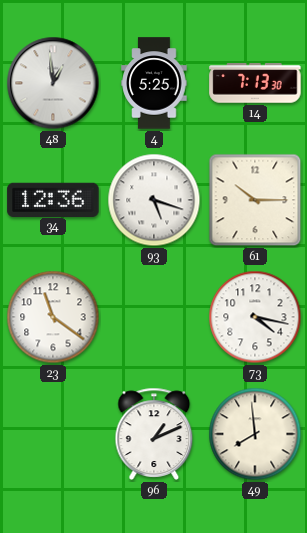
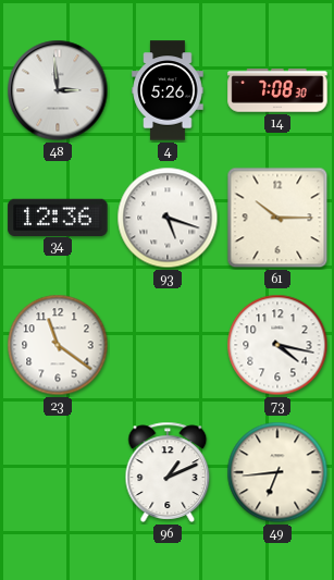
48: 12:59 -> 2:59 (58, 90)
4: 5:25 -> 5:26 (168, 90)
14: 7:13 -> 7:08 (277, 90)
49: 7:59 -> 6:44 (277, 472)
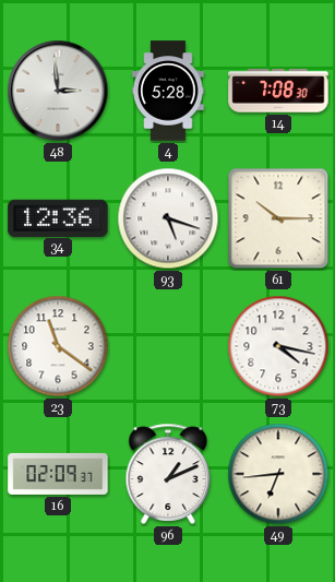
4: 5:26 -> 5:28 (168, 91)
16: none -> 02:09 (58, 474)
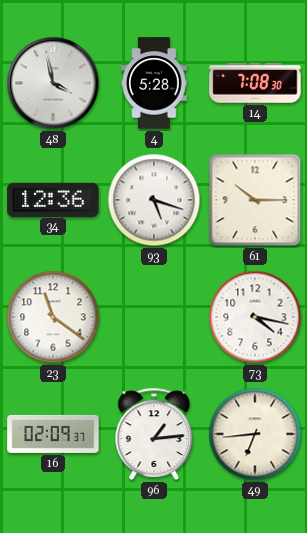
48: 2:59 -> 3:58 (53, 83)
96: 1:11 -> 1:14 (154, 434)
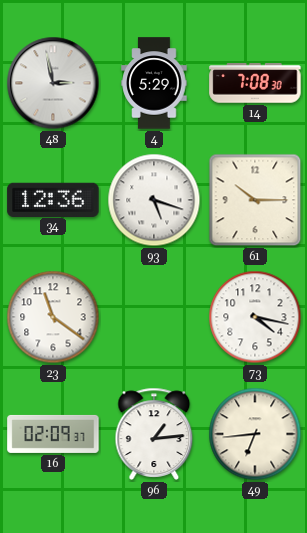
48: 3:58 -> 2:58 (53, 83)
4: 5:28 -> 5:29 (154, 83)
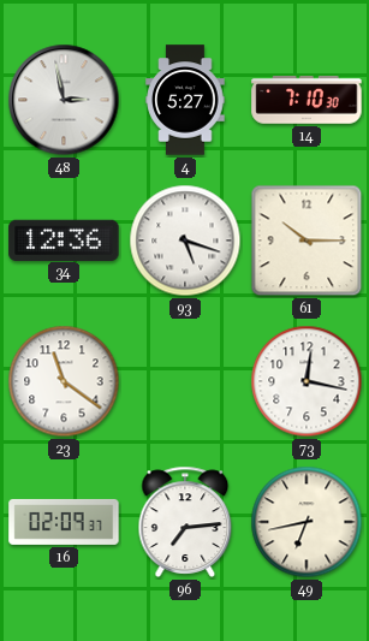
4: 5:29 -> 5:27 (185, 100)
14: 7:08 -> 7:10 (306, 100)
73: 4:17 -> 12:17 (306, 381)
96: 1:14 -> 7:14 (185, 522)
49: 6:44 -> 6:43 (306, 522)
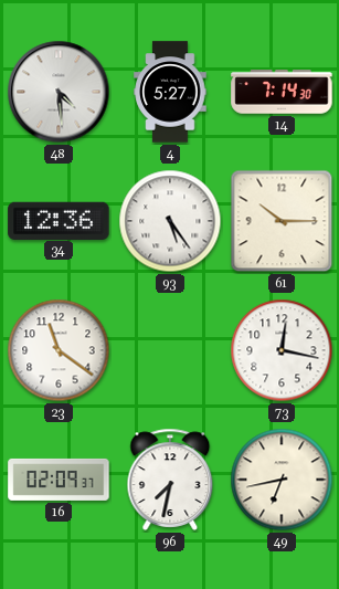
48: 2:58 -> 4:29 (59, 92)
14: 7:10 -> 7:14 (282, 92)
93: 5:18 -> 5:24 (170, 221)
96: 7:14 -> 7:32 (170, 480)
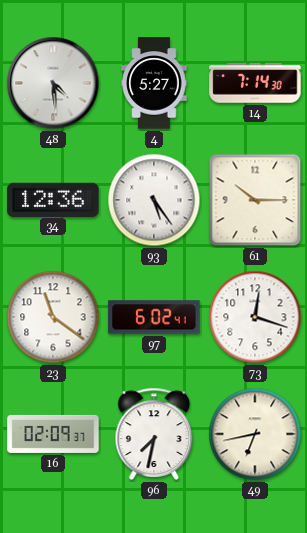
97: none -> 6:02 (154, 317)
73: 12:17 -> 12:18 (255, 317)
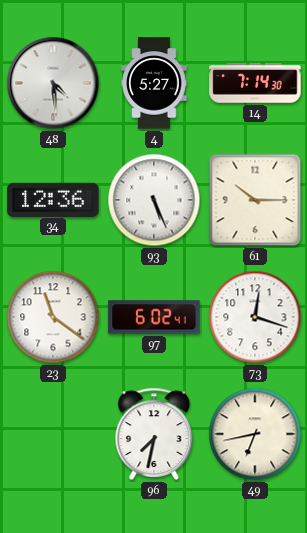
93: 5:24 -> 5:26 (154, 200)
16: 02:09 -> none (53, 434)
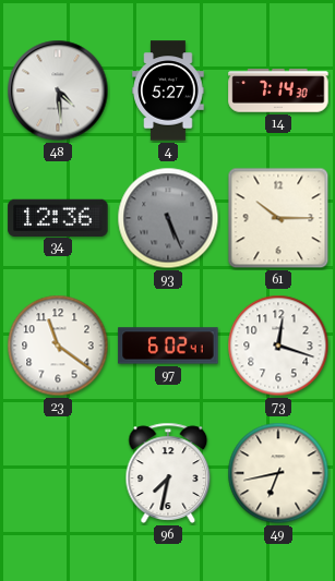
93 dial: white -> grey (168, 218)
